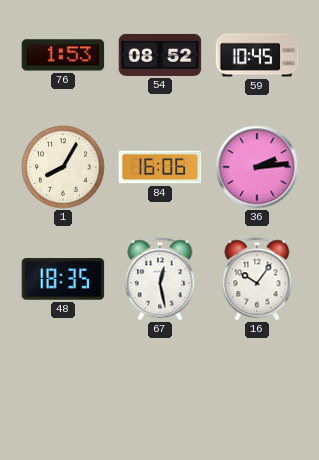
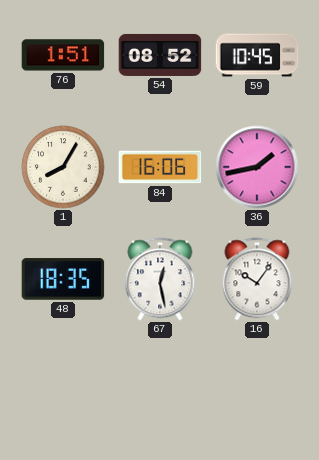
76: 1:53 -> 1:51 (63, 55)
36: 2:14 -> 1:43 (257, 167)
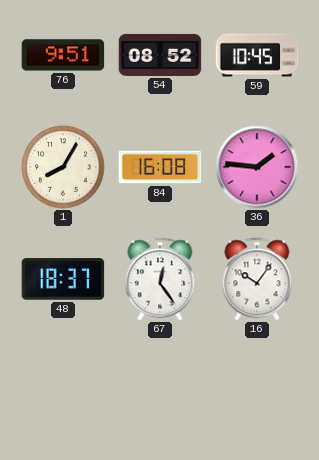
76: 1:51 -> 9:51 (63, 55)
84: 16:06 -> 16:08 (160, 167)
36: 1:43 -> 1:46 (257, 167)
48: 18:35 -> 18:37 (63, 279)
67: 12:28 -> 12:24 (160, 279)
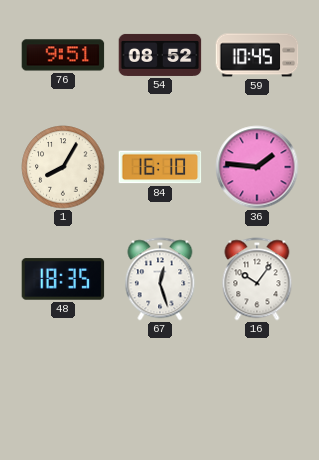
84: 16:08 -> 16:10 (160, 167)
48: 18:37 -> 18:35 (63, 279)
67: 12:24 -> 12:27 (160, 279)
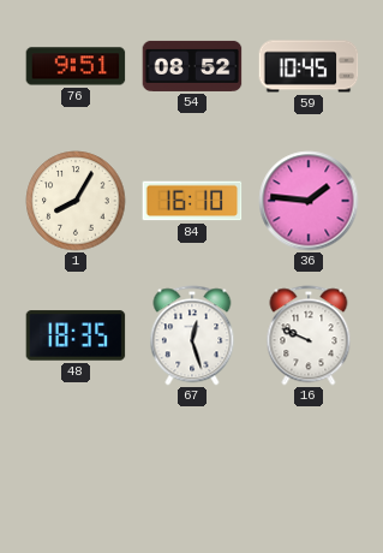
16: 10:06 -> 9:49 (309, 335)
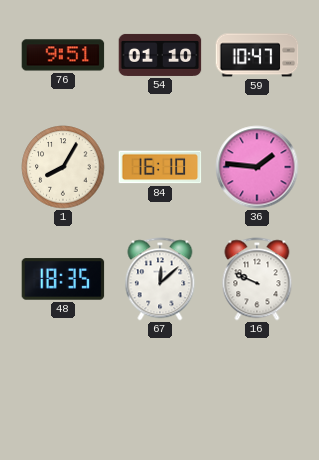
54: 08:52 -> 01:10 (160, 55)
59: 10:45 -> 10:47 (257, 55)
67: 12:27 -> 12:08 (160, 279)
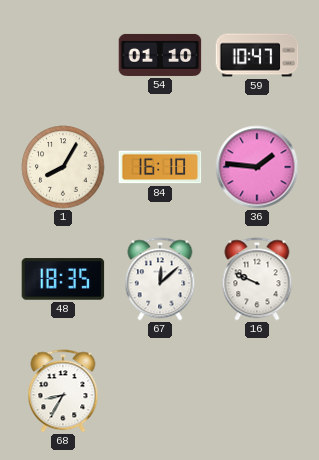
76: 9:51 -> none (63, 55)
68: none -> 8:35 (63, 391)
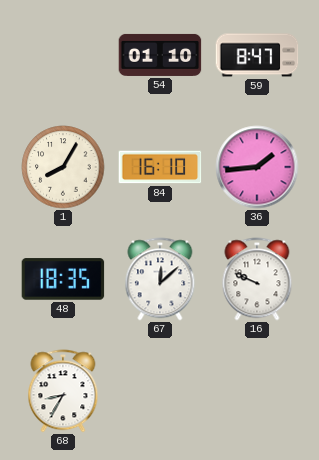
59: 10:47 -> 8:47 (257, 55)
36: 1:46 -> 1:44 (257, 167)
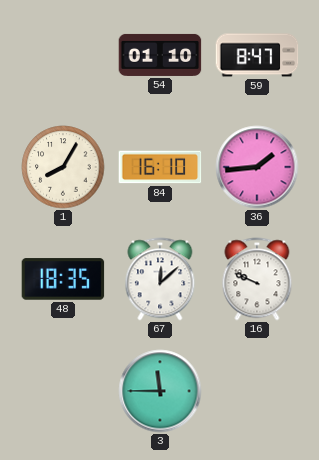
68: 8:35 -> none (63, 391)
3: none -> 11:45 (160, 391)
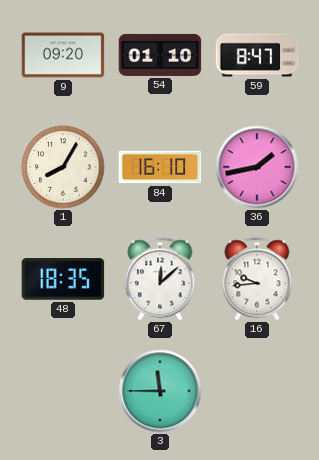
9: none -> 09:20 (63, 55)
36: 1:44 -> 1:43 (257, 167)
16: 9:49 -> 9:44 (257, 279)
